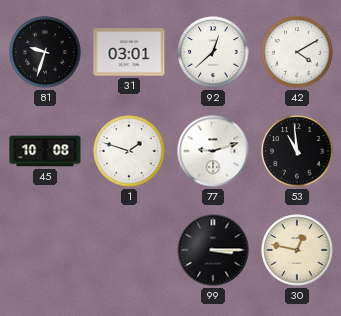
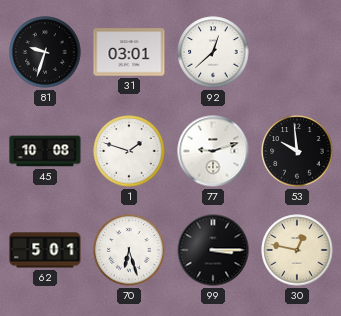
42: 4:10 -> none (297, 52)
53: 10:59 -> 9:59 (297, 151)
62: none -> 5:01 (45, 250)
70: none -> 6:27 (129, 250)
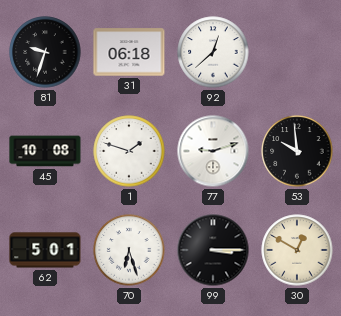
31: 03:01 -> 06:18 (129, 52)
30: 12:47 -> 12:50 (297, 250)
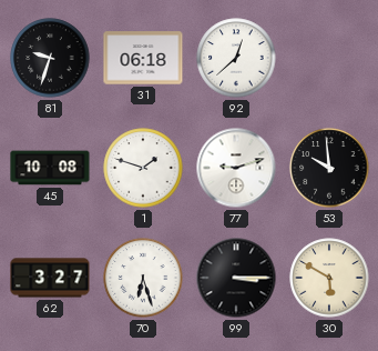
62: 5:01 -> 3:27 (50, 278)
30: 12:50 -> 5:50 (329, 278)
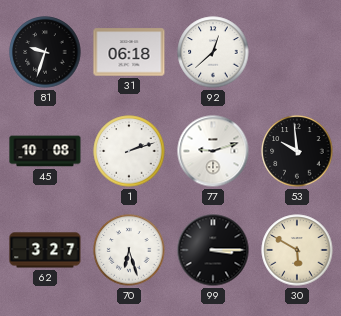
1: 1:48 -> 2:12 (129, 151)
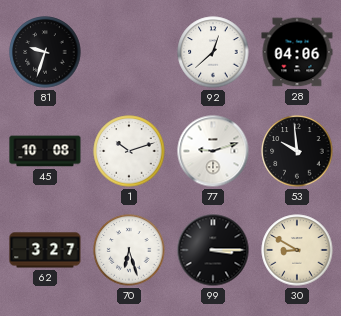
31: 06:18 -> none (129, 52)
28: none -> 04:06 (297, 52)
1: 2:12 -> 10:12 (129, 151)
30: 5:50 -> 8:50 (297, 250)
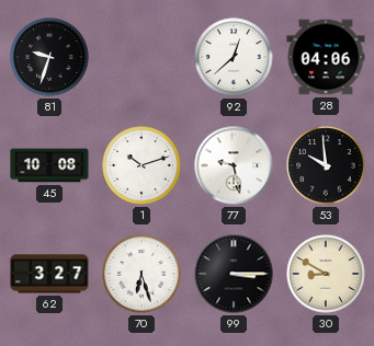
77: 9:12 -> 9:28 (234, 165)
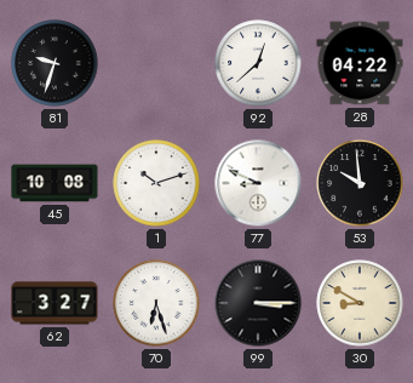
28: 04:06 -> 04:22 (360, 63)
77: 9:28 -> 8:49 (258, 183)
